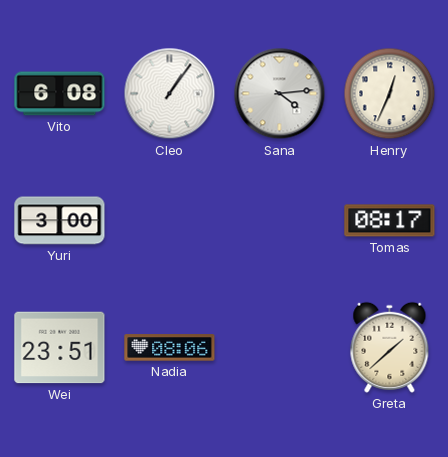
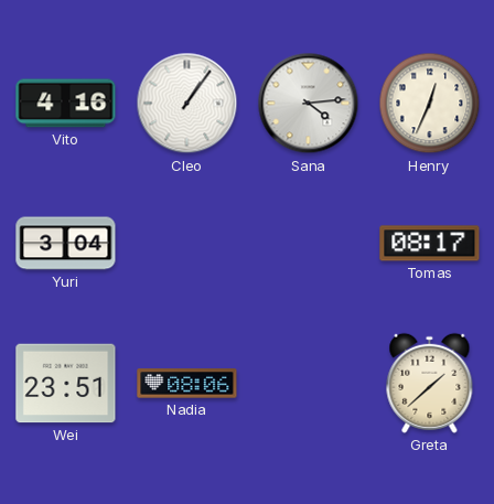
Vito: 6:08 -> 4:16 (66, 104)
Yuri: 3:00 -> 3:04 (66, 244)
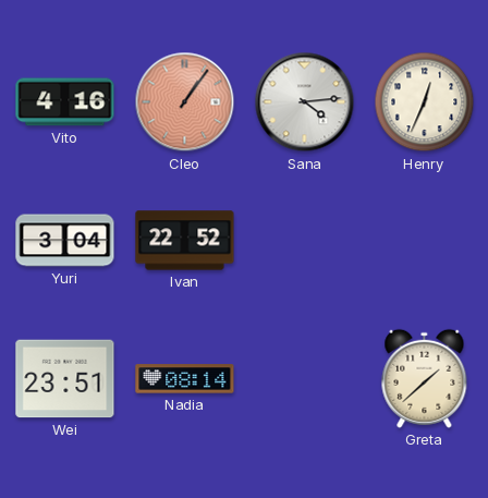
Cleo dial: white -> salmon (185, 102)
Ivan: none -> 22:52 (185, 241)
Tomas: 08:17 -> none (430, 244)
Nadia: 08:06 -> 08:14 (185, 379)
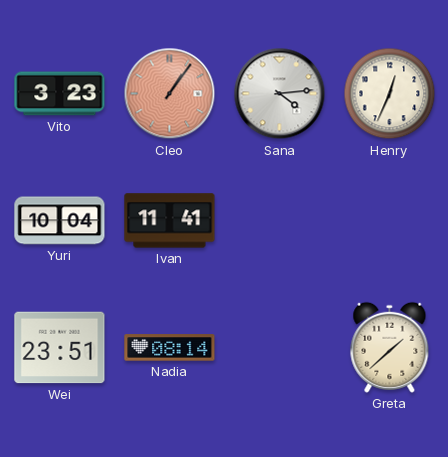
Vito: 4:16 -> 3:23 (60, 94)
Yuri: 3:04 -> 10:04 (60, 221)
Ivan: 22:52 -> 11:41 (170, 221)
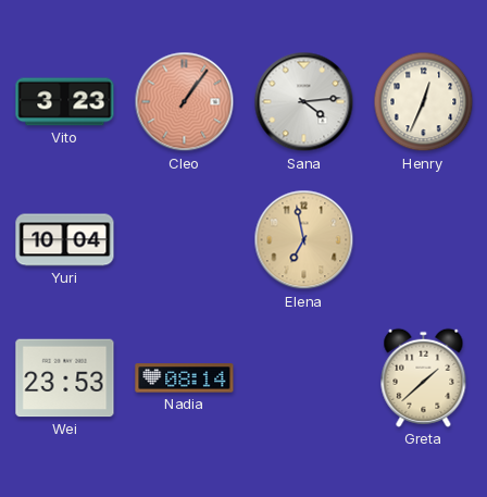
Ivan: 11:41 -> none (170, 221)
Elena: none -> 6:58 (304, 240)
Wei: 23:51 -> 23:53 (65, 378)
